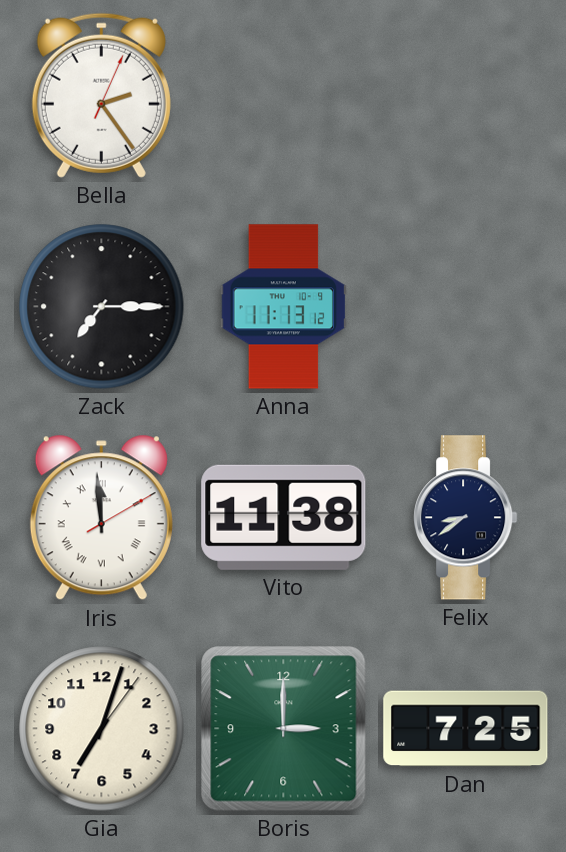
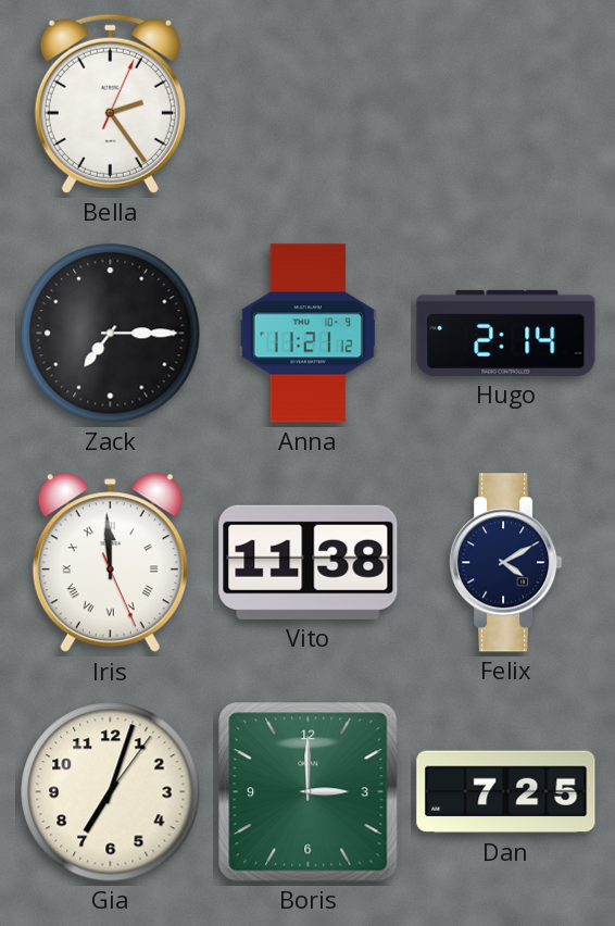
Anna: 11:13 -> 11:21 (309, 334)
Hugo: none -> 2:14 (506, 333)
Iris: 11:59:10 -> 11:59:26 (110, 563)
Felix: 8:39 -> 4:10 (506, 563)
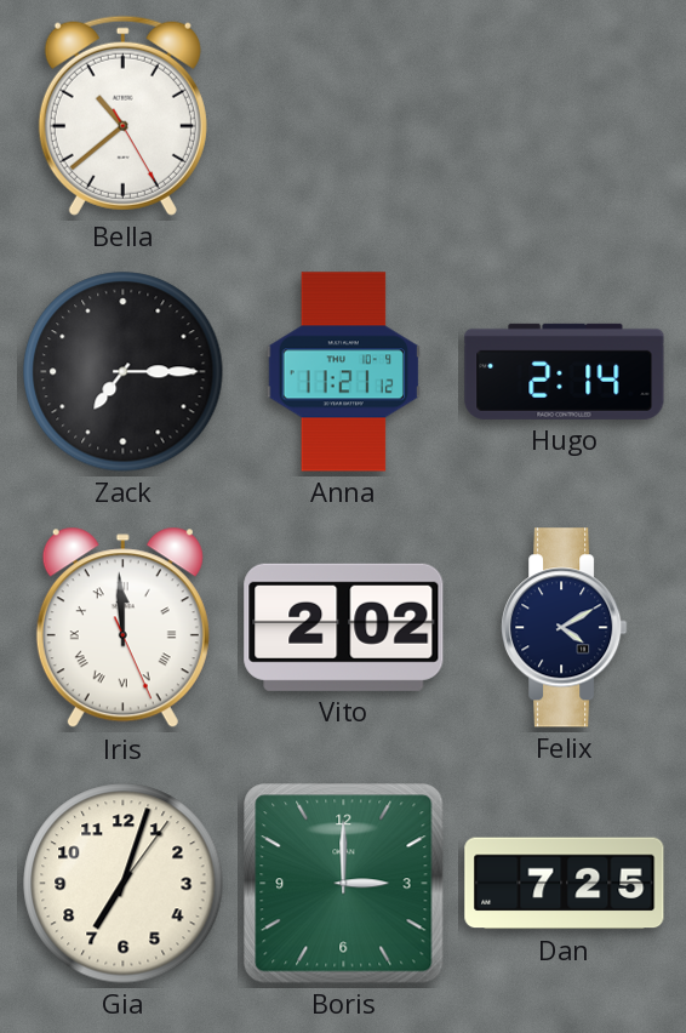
Bella: 2:24 -> 10:38 (122, 115)
Vito: 11:38 -> 2:02 (344, 627)
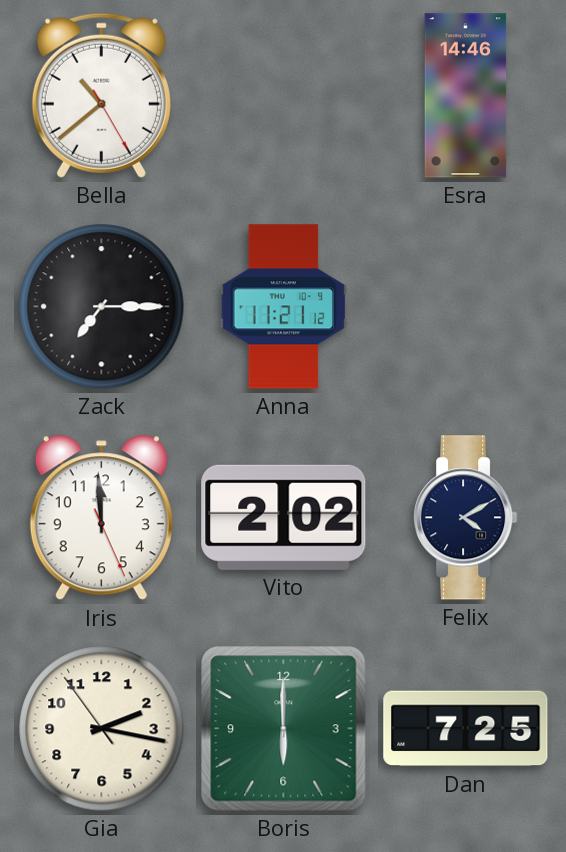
Esra: none -> 14:46 (466, 96)
Hugo: 2:14 -> none (565, 371)
Iris numerals: Roman -> Arabic (101, 518)
Gia: 7:03 -> 2:16 (102, 729)
Boris: 3:00 -> 6:00 (284, 729)
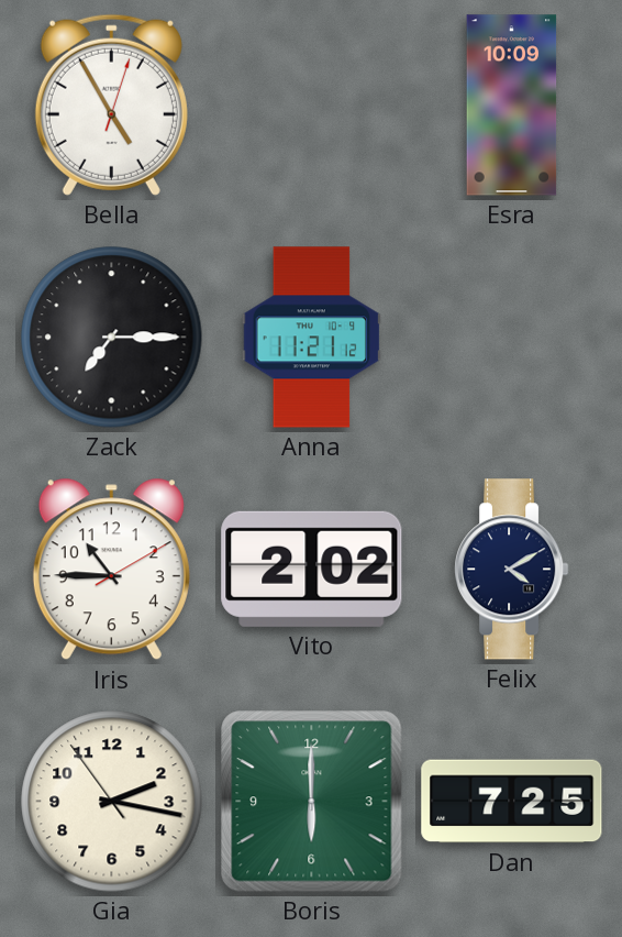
Bella: 10:38 -> 4:55 (111, 104)
Esra: 14:46 -> 10:09 (512, 106)
Iris: 11:59 -> 10:45 (111, 570)
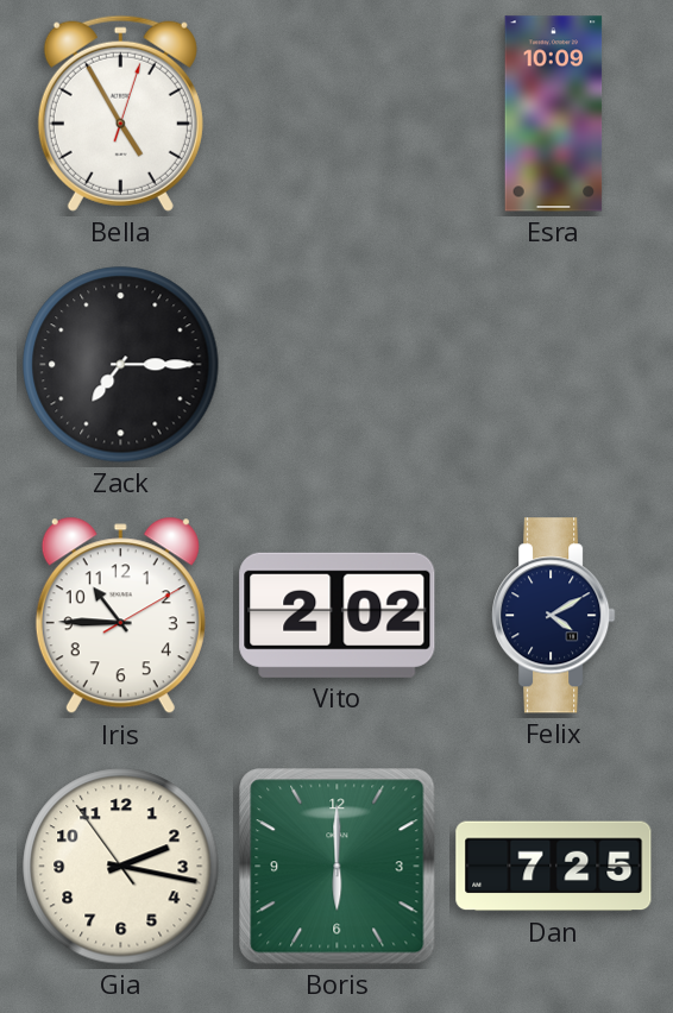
Anna: 11:21 -> none (312, 338)
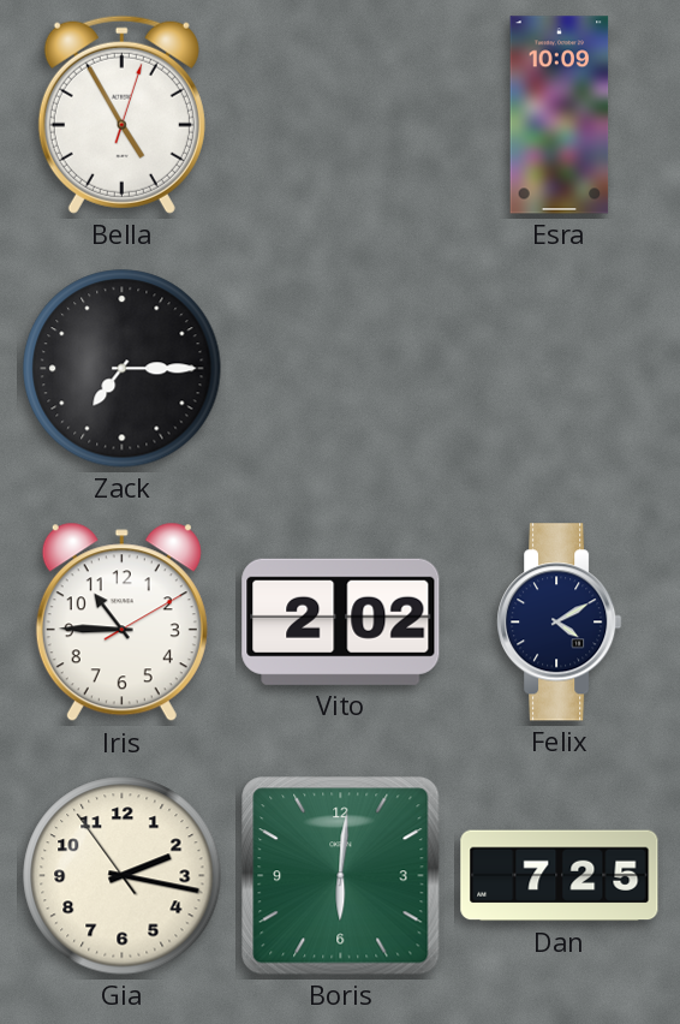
Boris: 6:00 -> 6:01 (341, 876)
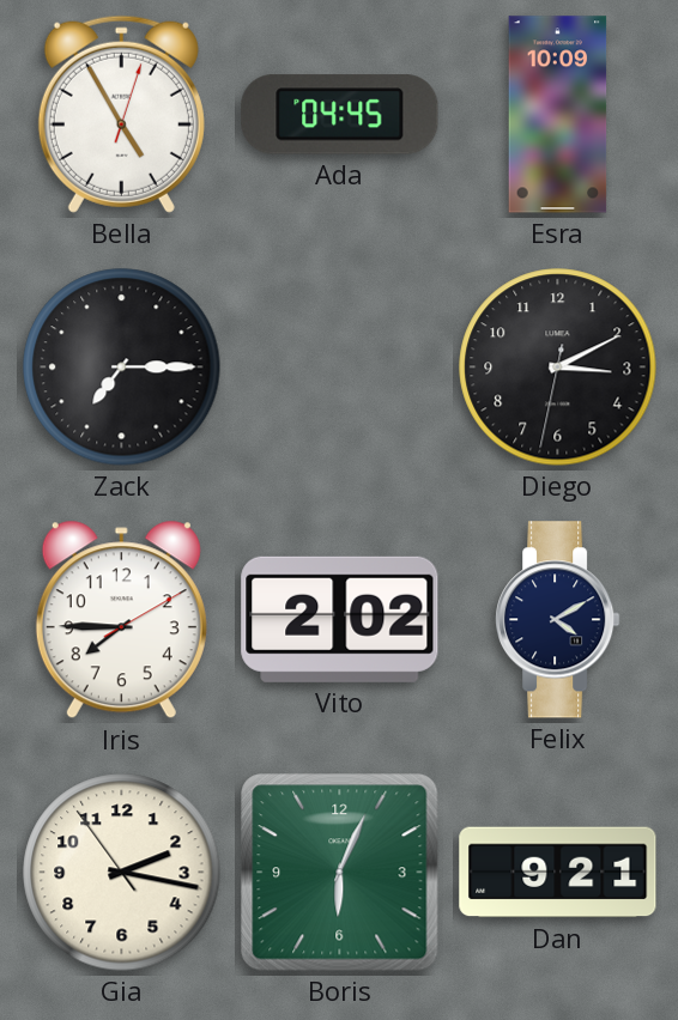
Ada: none -> 04:45 (340, 115)
Diego: none -> 3:10 (558, 368)
Iris: 10:45 -> 7:45 (121, 620)
Boris: 6:01 -> 6:04 (340, 873)
Dan: 7:25 -> 9:21 (558, 873)
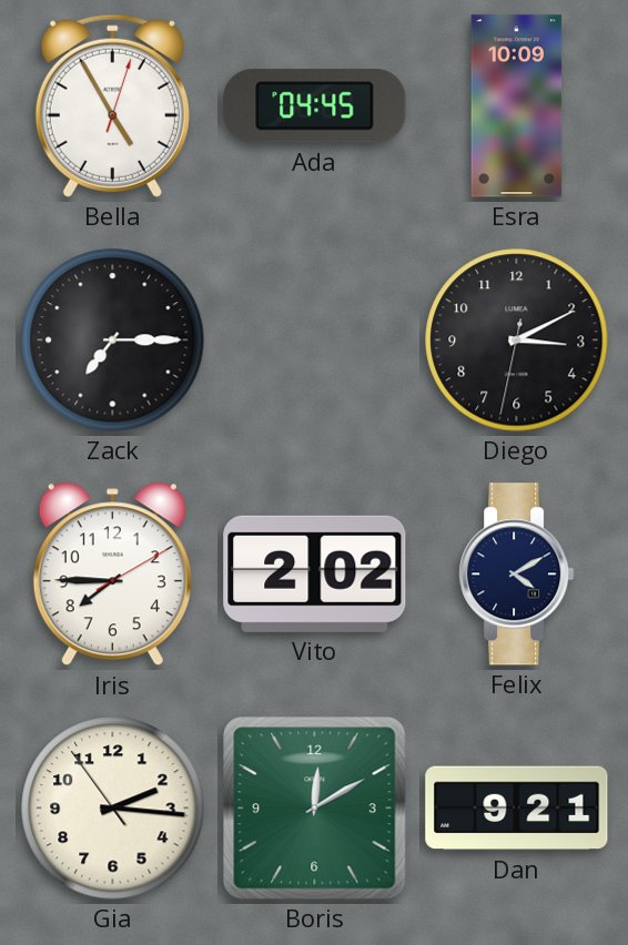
Gia: 2:16 -> 2:15 (113, 809)
Boris: 6:04 -> 12:10 (315, 809)
